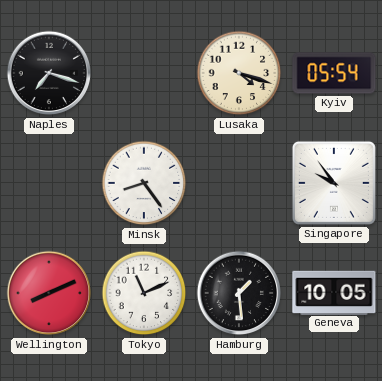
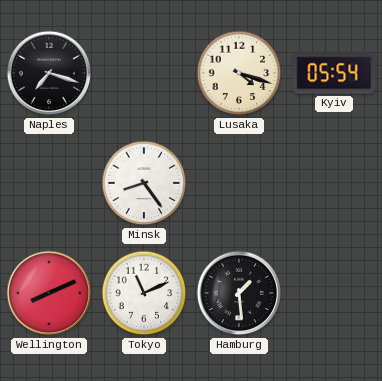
Singapore: 9:54 -> none (334, 183)
Geneva: 10:05 -> none (334, 292)
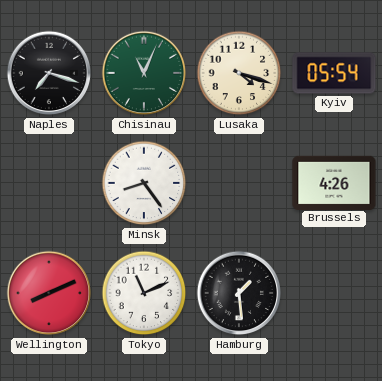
Chisinau: none -> 11:04 (144, 73)
Brussels: none -> 4:26 (334, 182)
